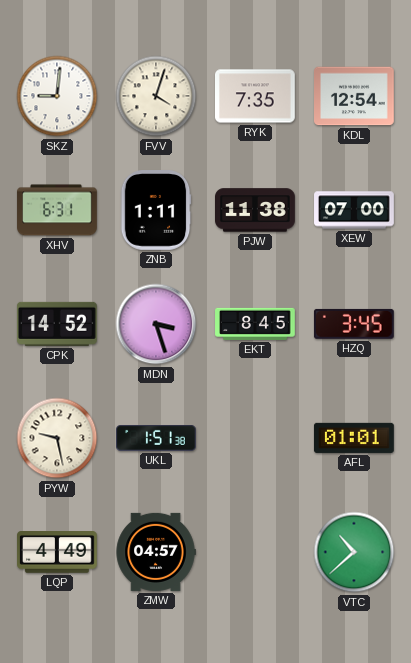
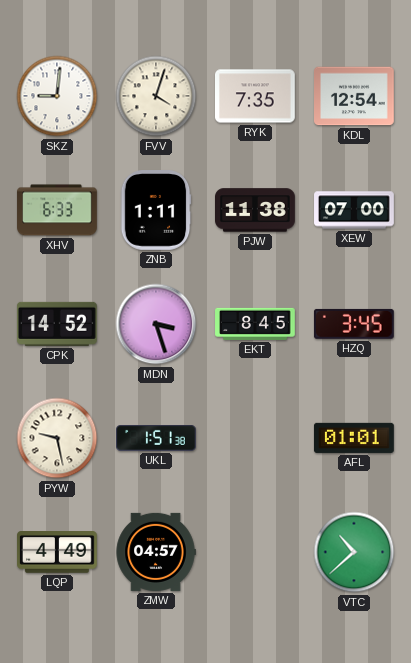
XHV: 6:31 -> 6:33 (57, 210)
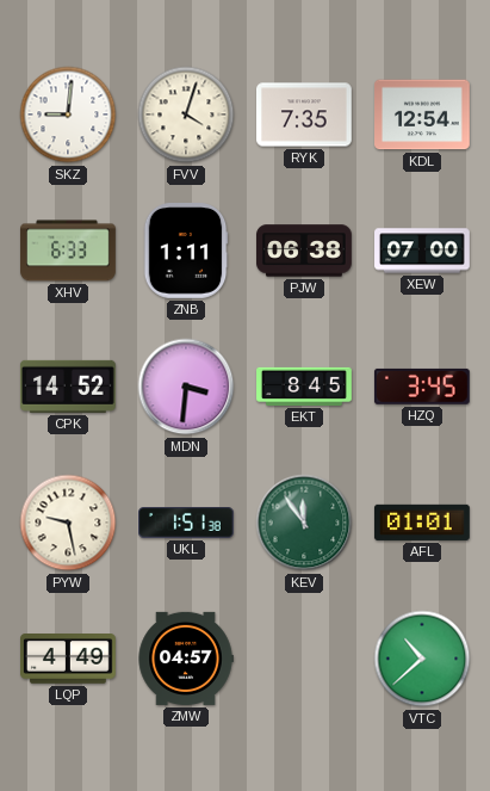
PJW: 11:38 -> 06:38 (304, 251)
MDN: 3:27 -> 3:31 (186, 387)
KEV: none -> 11:54 (304, 523)
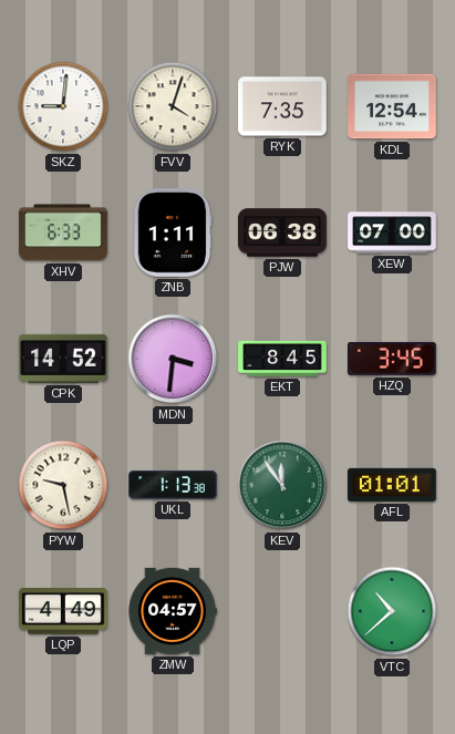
UKL: 1:51 -> 1:13 (174, 485)
